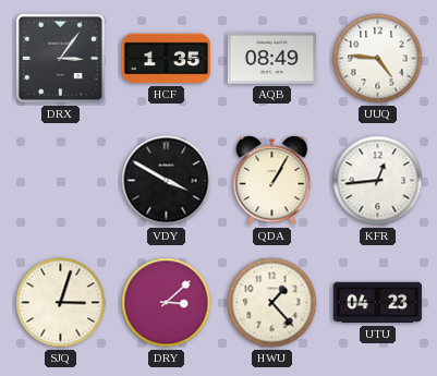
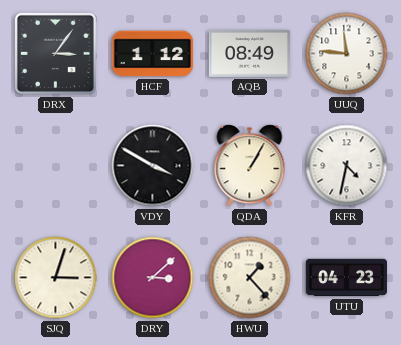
HCF: 1:35 -> 1:12 (152, 54)
UUQ: 4:46 -> 11:46 (347, 54)
KFR: 12:44 -> 4:32 (347, 166)
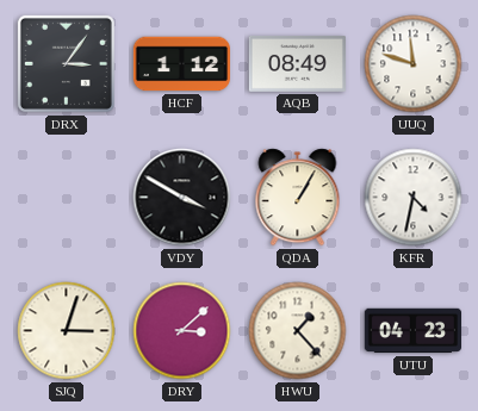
UUQ: 11:46 -> 11:48 (414, 64)
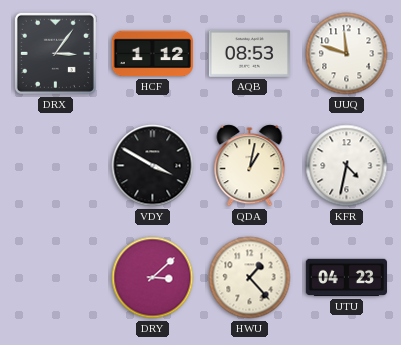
AQB: 08:49 -> 08:53 (249, 53)
QDA: 1:05 -> 1:02 (250, 166)
SJQ: 3:03 -> none (67, 331)
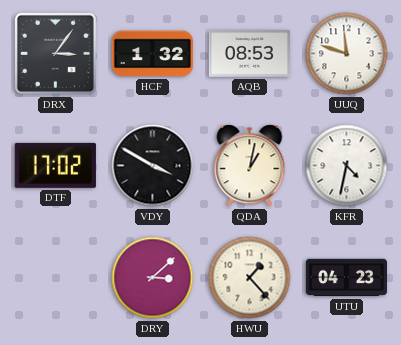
HCF: 1:12 -> 1:32 (152, 54)
DTF: none -> 17:02 (55, 165)
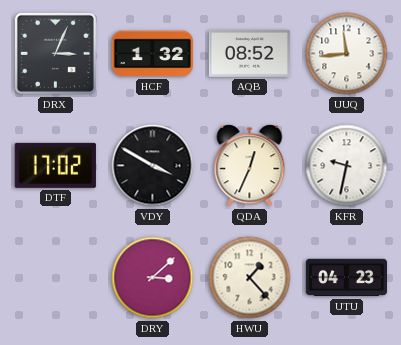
DRX: 3:06 -> 3:04 (55, 53)
AQB: 08:53 -> 08:52 (249, 53)
UUQ: 11:48 -> 11:44 (347, 54)
QDA: 1:02 -> 12:34 (250, 166)
KFR: 4:32 -> 9:32 (347, 166)
